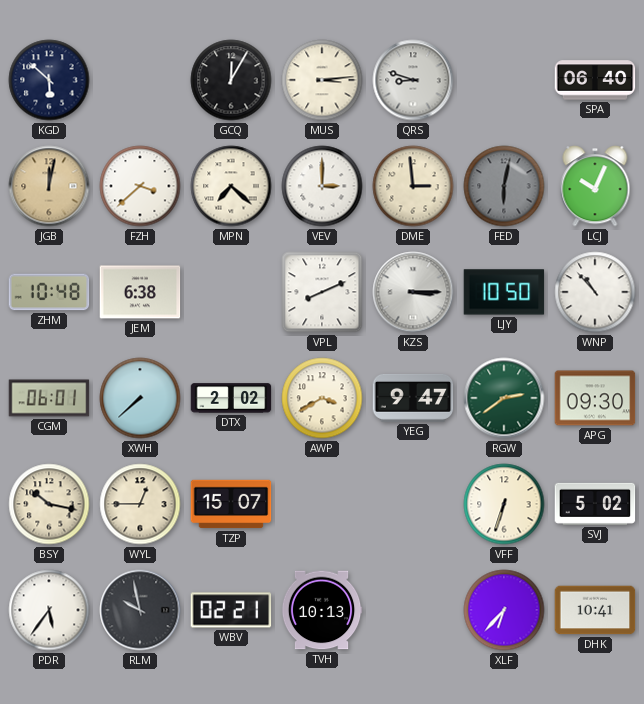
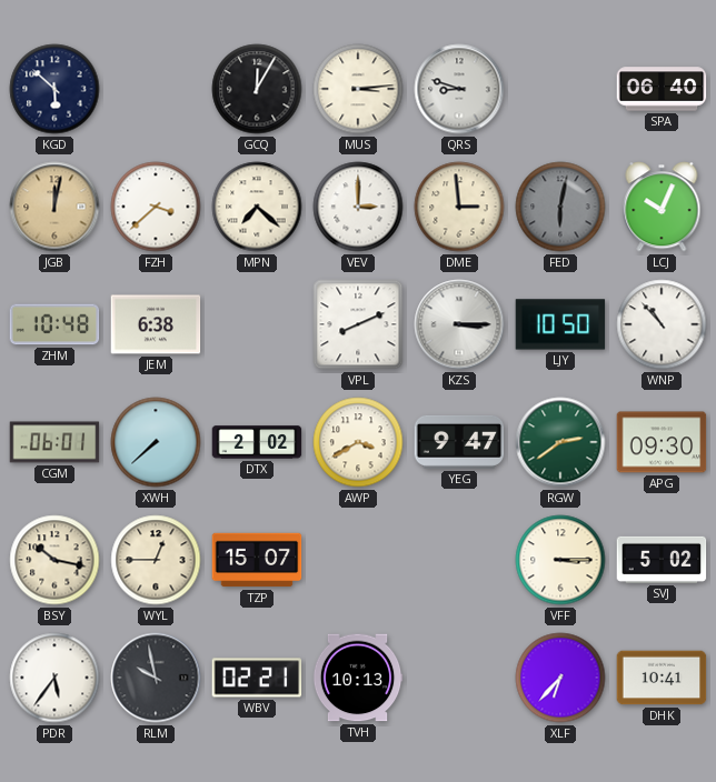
VFF: 6:33 -> 3:15 (560, 560)
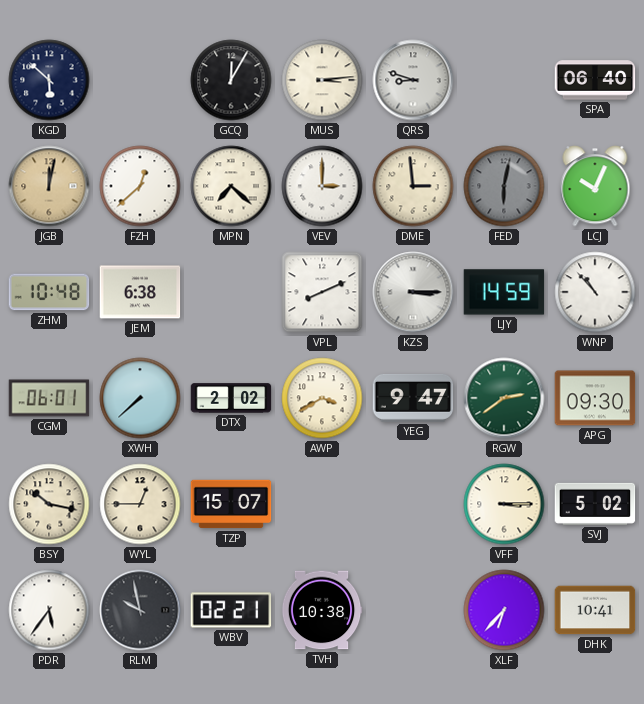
FZH: 3:38 -> 12:38 (140, 186)
LJY: 10:50 -> 14:59 (504, 292)
TVH: 10:13 -> 10:38 (322, 610)
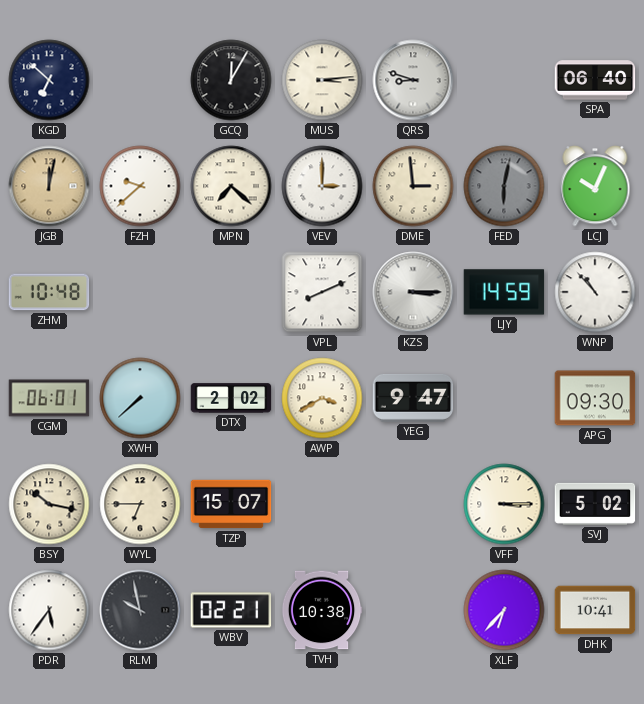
KGD: 5:52 -> 6:52 (49, 80)
FZH: 12:38 -> 9:38 (140, 186)
JEM: 6:38 -> none (140, 292)
RGW: 2:39 -> none (504, 398)
WYL: 12:45 -> 6:45 (140, 504)
